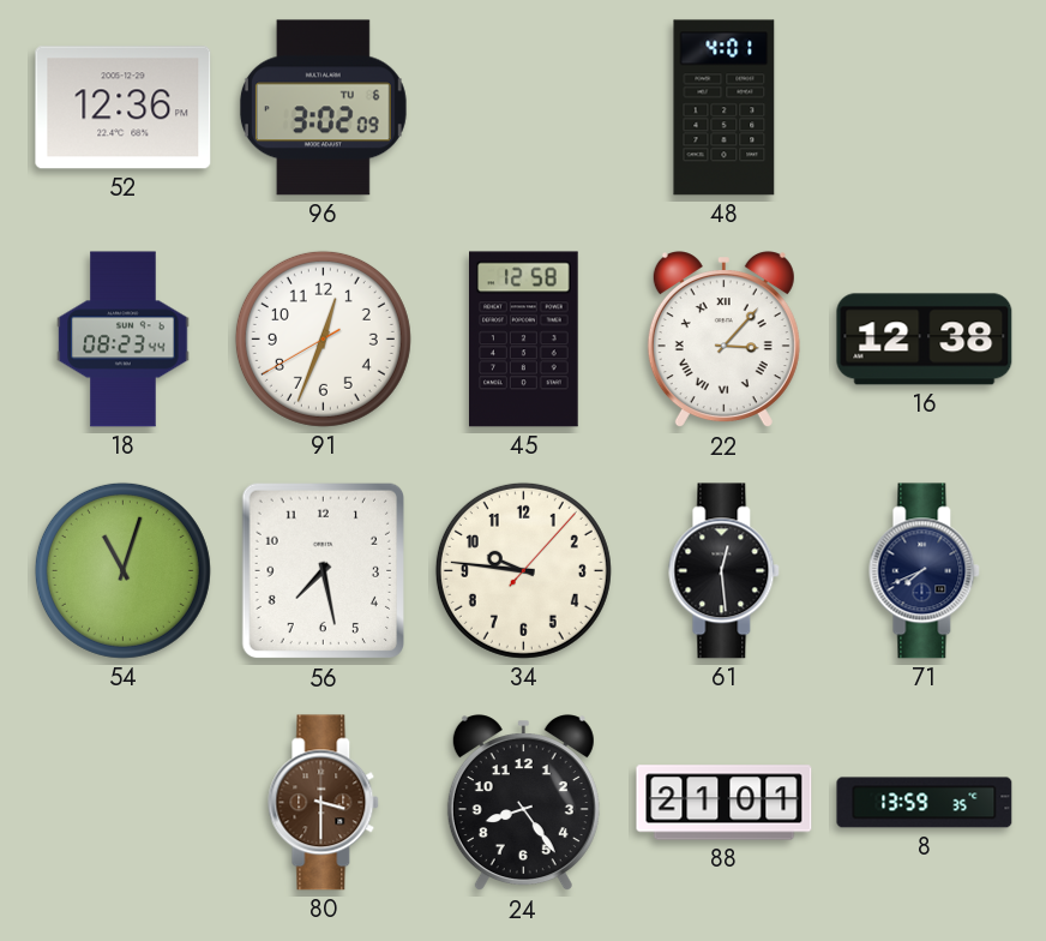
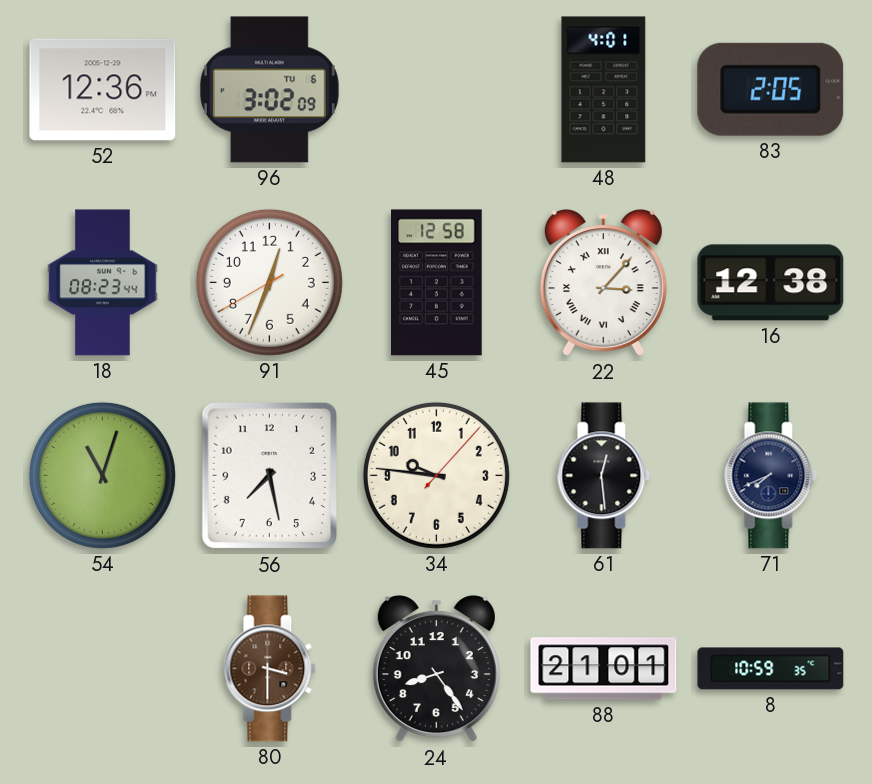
83: none -> 2:05 (771, 89)
8: 13:59 -> 10:59 (771, 669)
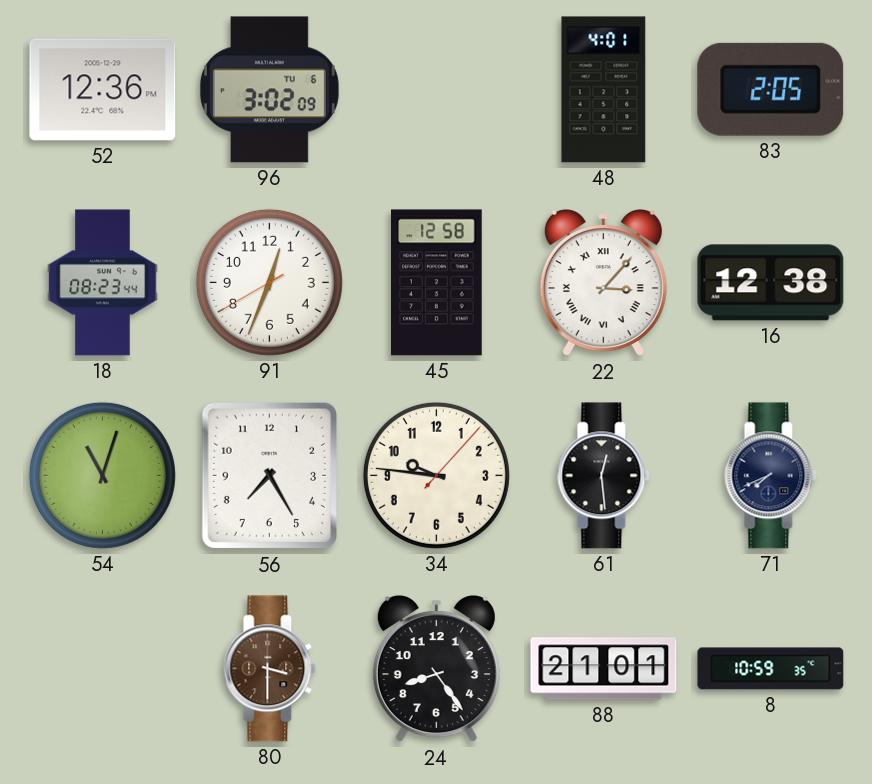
56: 7:28 -> 7:25 (270, 476)
